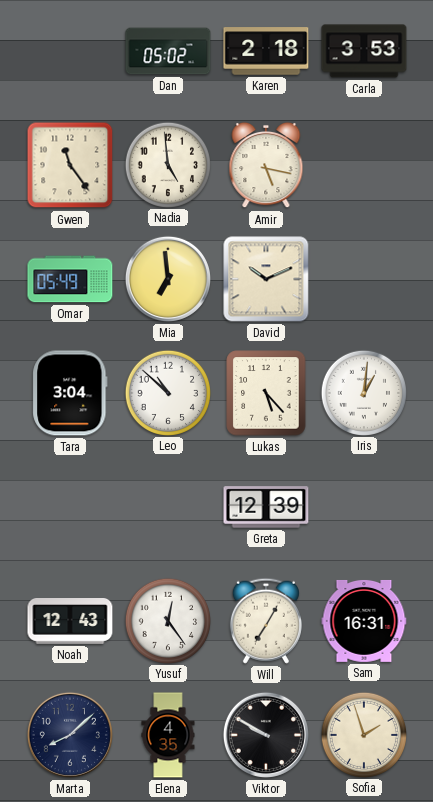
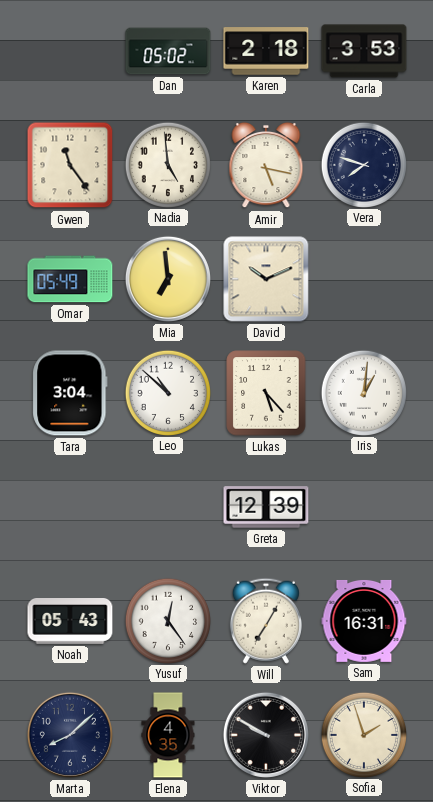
Vera: none -> 7:48 (363, 164)
Noah: 12:43 -> 05:43 (70, 622)
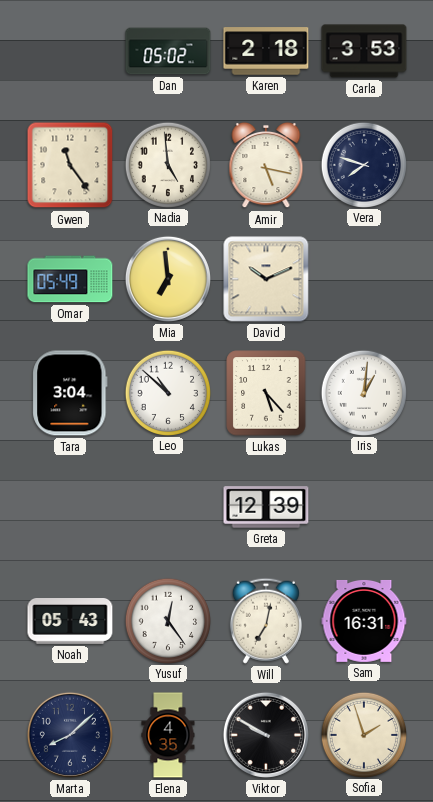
Will: 7:05 -> 7:02 (266, 621)
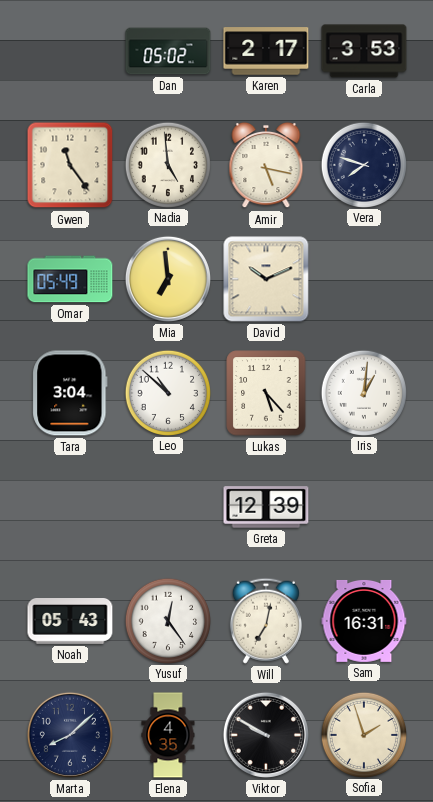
Karen: 2:18 -> 2:17 (266, 51)
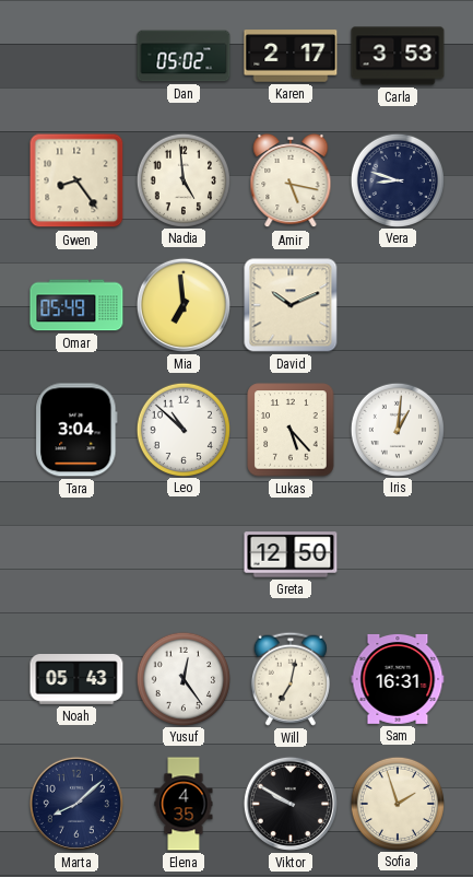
Gwen: 11:24 -> 8:24 (76, 180)
Vera: 7:48 -> 8:48 (397, 179)
Greta: 12:39 -> 12:50 (291, 554)
